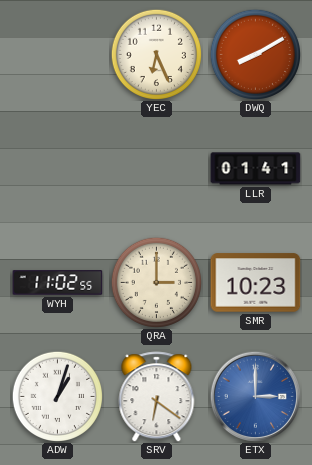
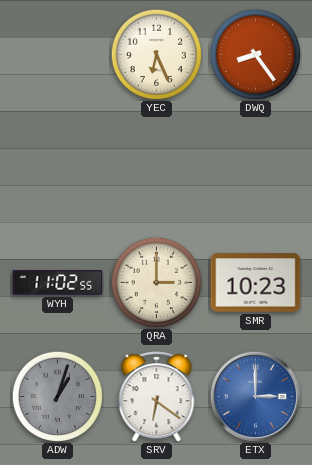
DWQ: 8:10 -> 8:24 (255, 54)
LLR: 01:41 -> none (256, 169)
ADW dial: white -> grey (57, 396)
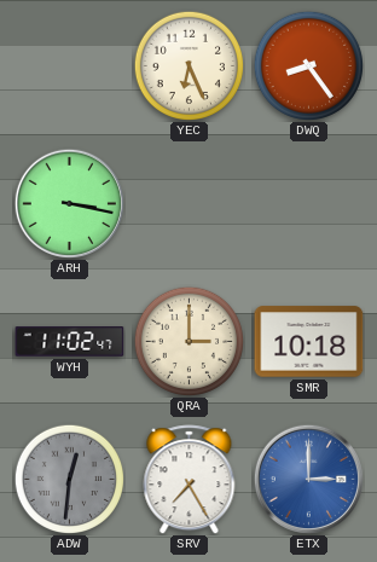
ARH: none -> 3:17 (69, 203)
WYH: 11:02:55 -> 11:02:47 (70, 342)
SMR: 10:23 -> 10:18 (309, 342)
ADW: 1:03 -> 12:31 (69, 479)
SRV: 6:21 -> 7:25 (190, 480)
